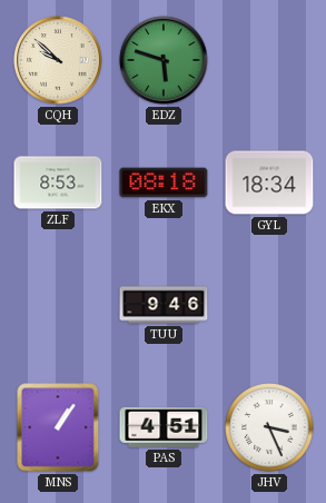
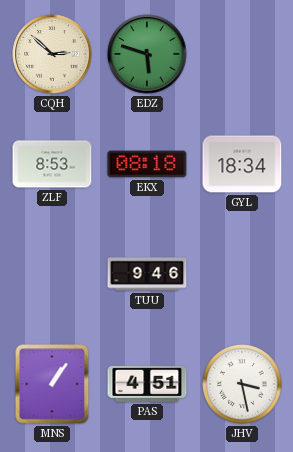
CQH: 9:52 -> 2:52 (52, 54)
JHV: 3:26 -> 3:28 (242, 384)
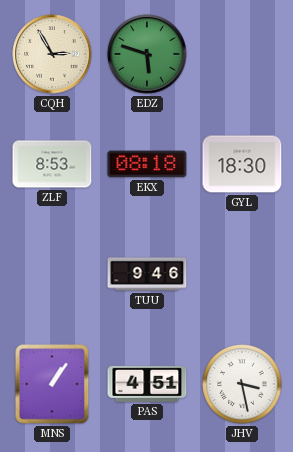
CQH: 2:52 -> 2:55 (52, 54)
GYL: 18:34 -> 18:30 (242, 164)
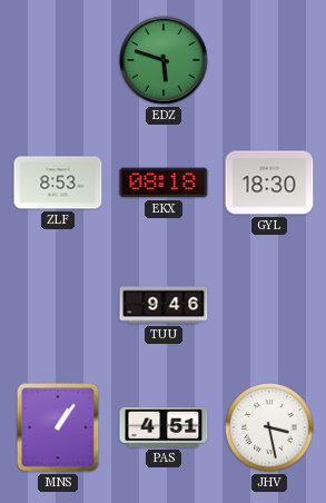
CQH: 2:55 -> none (52, 54)
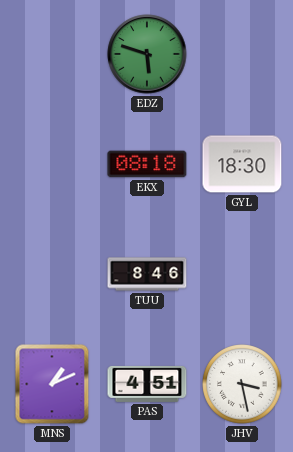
ZLF: 8:53 -> none (58, 183)
TUU: 9:46 -> 8:46 (147, 274)
MNS: 1:06 -> 1:11 (52, 384)
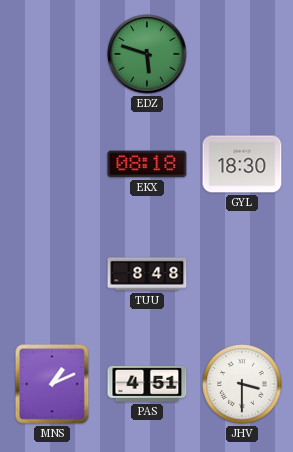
TUU: 8:46 -> 8:48 (147, 274)
JHV: 3:28 -> 3:30 (242, 384)
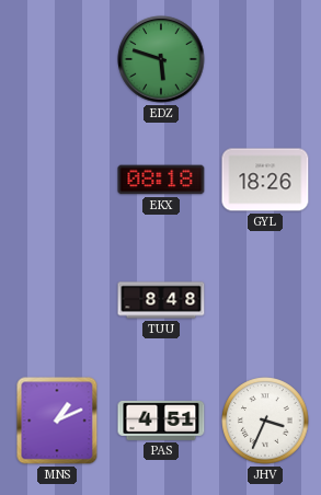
GYL: 18:30 -> 18:26 (265, 180)
JHV: 3:30 -> 3:34 (265, 421)
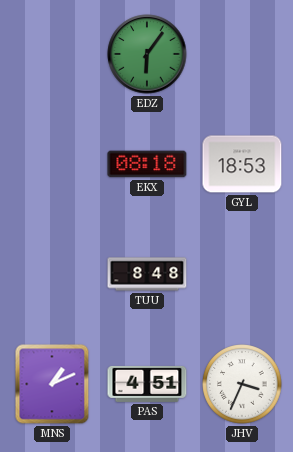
EDZ: 5:48 -> 6:06 (147, 54)
GYL: 18:26 -> 18:53 (242, 164)
